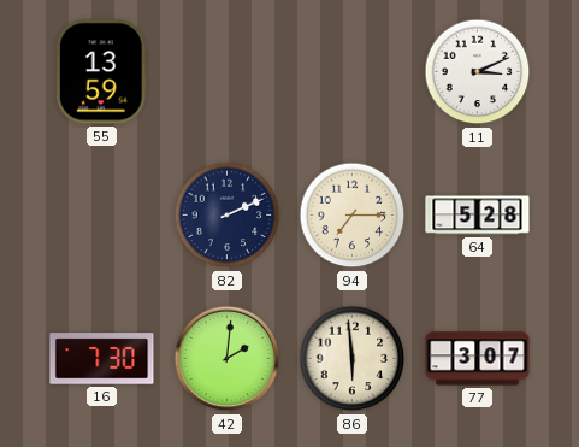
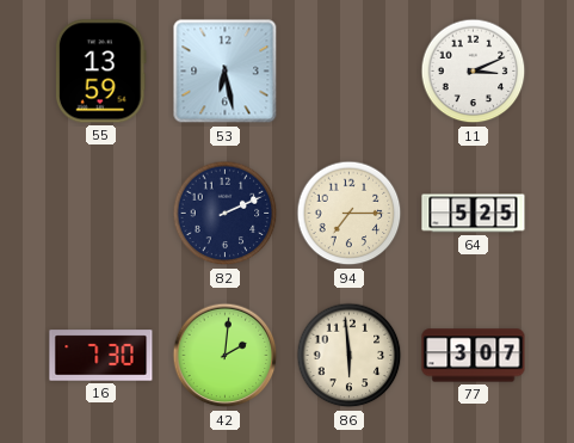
53: none -> 6:28 (226, 72)
64: 5:28 -> 5:25 (474, 214)
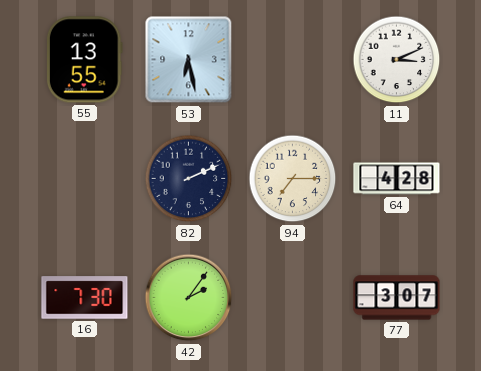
55: 13:59 -> 13:55 (84, 60)
64: 5:25 -> 4:28 (397, 179)
42: 2:01 -> 2:06 (189, 298)
86: 5:59 -> none (350, 356)
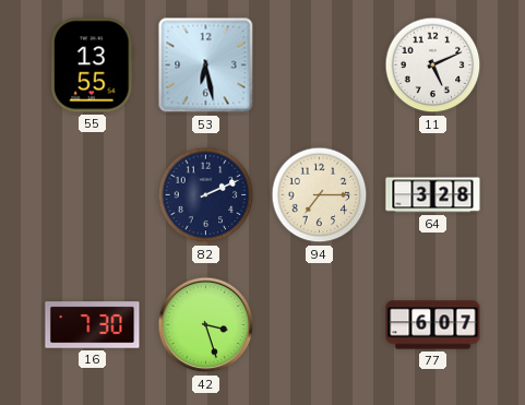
11: 3:11 -> 5:11 (433, 65)
64: 4:28 -> 3:28 (433, 195)
42: 2:06 -> 3:27 (206, 325)
77: 3:07 -> 6:07 (433, 325)
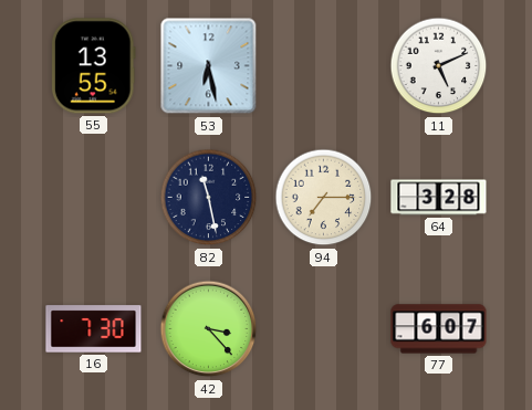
82: 2:11 -> 11:28 (209, 198)
42: 3:27 -> 3:23 (209, 329)
